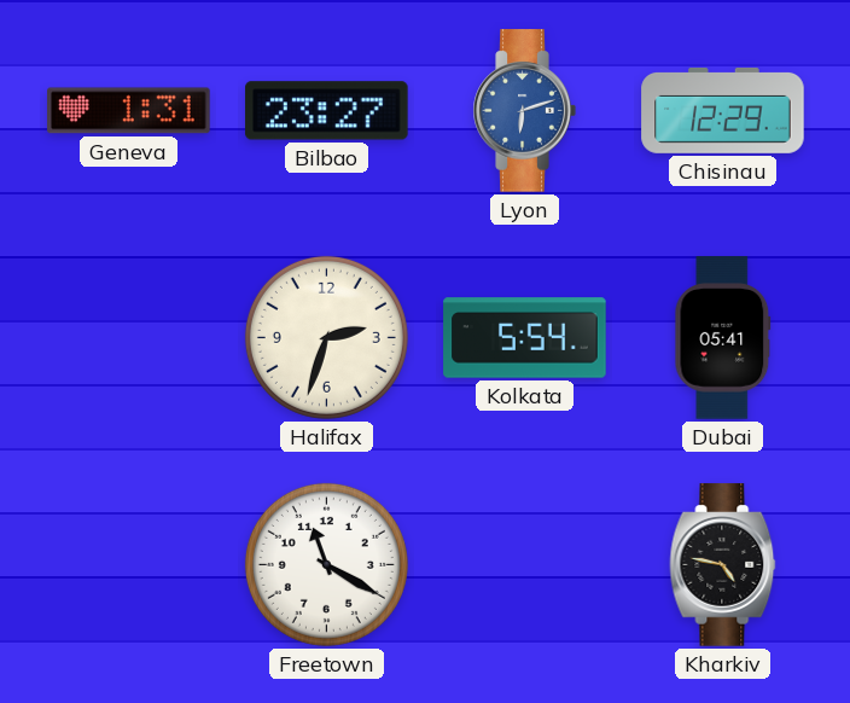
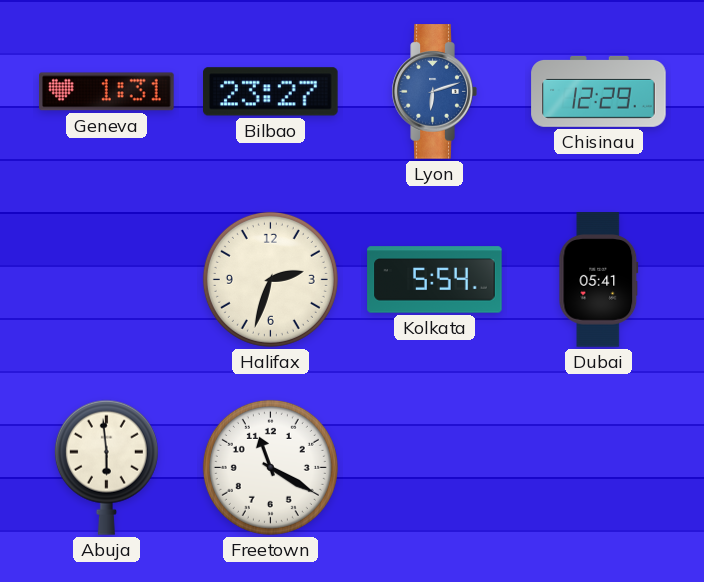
Abuja: none -> 5:59 (106, 467)
Kharkiv: 4:47 -> none (723, 565)
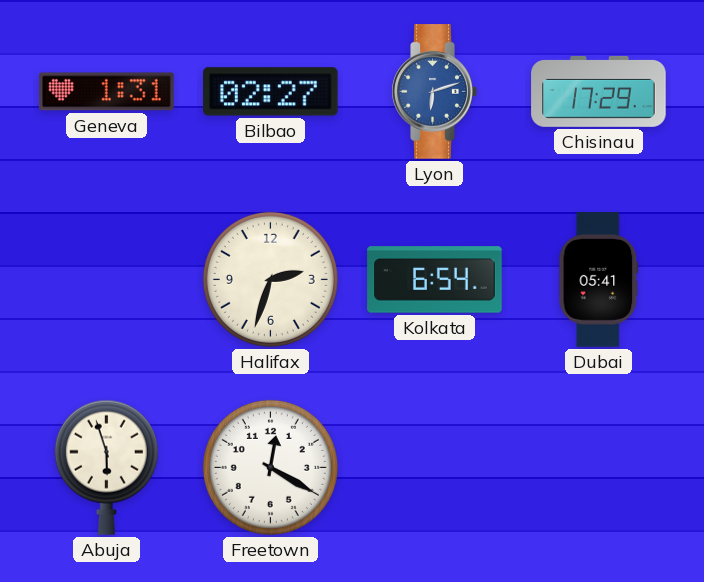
Bilbao: 23:27 -> 02:27 (271, 92)
Chisinau: 12:29 -> 17:29 (599, 91)
Kolkata: 5:54 -> 6:54 (435, 280)
Abuja: 5:59 -> 5:57 (106, 467)
Freetown: 11:20 -> 12:20 (270, 467)
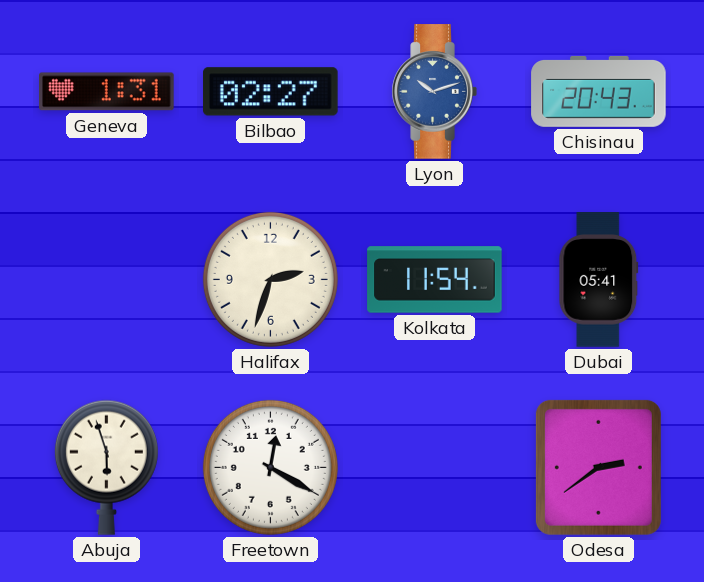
Lyon: 6:12 -> 10:12 (434, 92)
Chisinau: 17:29 -> 20:43 (599, 91)
Kolkata: 6:54 -> 11:54 (435, 280)
Odesa: none -> 2:39 (598, 467)
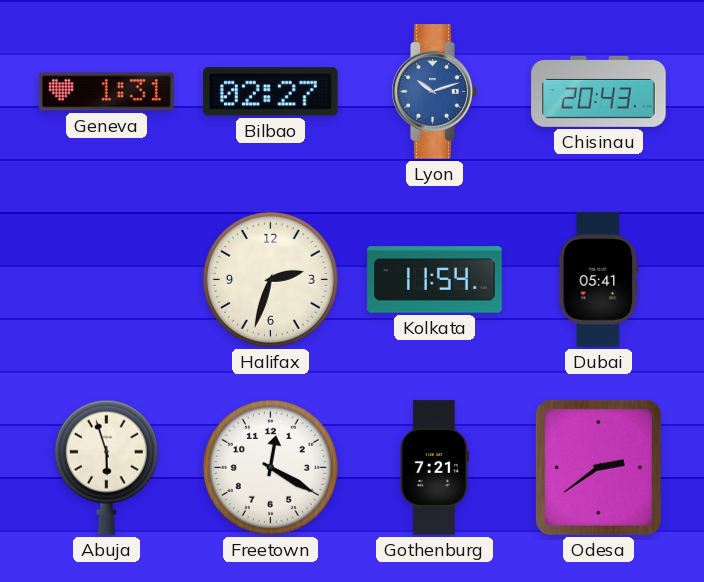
Gothenburg: none -> 7:21 (434, 468)
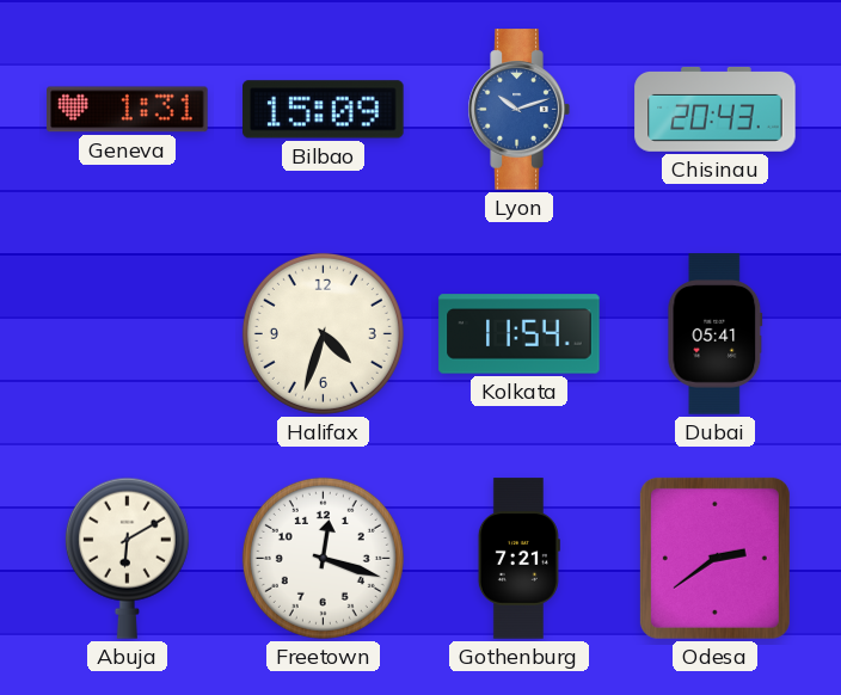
Bilbao: 02:27 -> 15:09 (324, 110)
Halifax: 2:33 -> 4:33 (323, 333)
Abuja: 5:57 -> 6:10 (127, 558)
Freetown: 12:20 -> 12:18 (323, 558)
